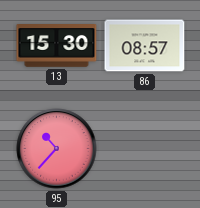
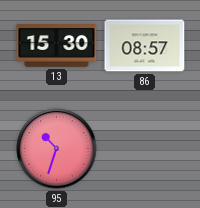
95: 10:37 -> 10:33 (57, 149)
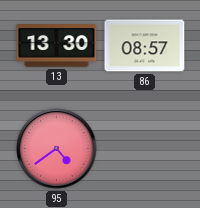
13: 15:30 -> 13:30 (57, 46)
95: 10:33 -> 4:39 (57, 149)
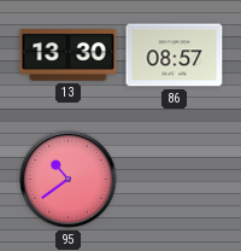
95: 4:39 -> 10:39 (69, 180)
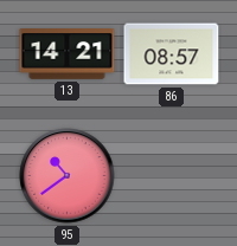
13: 13:30 -> 14:21 (68, 54)
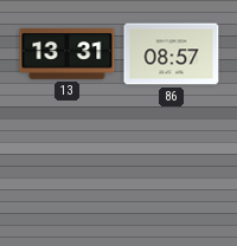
13: 14:21 -> 13:31 (68, 54)
95: 10:39 -> none (68, 176)
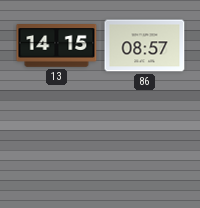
13: 13:31 -> 14:15 (57, 46)
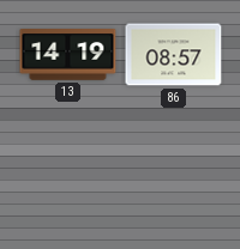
13: 14:15 -> 14:19 (68, 55)
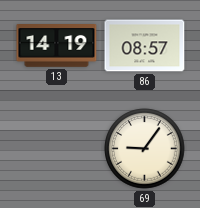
69: none -> 9:06 (145, 149)
